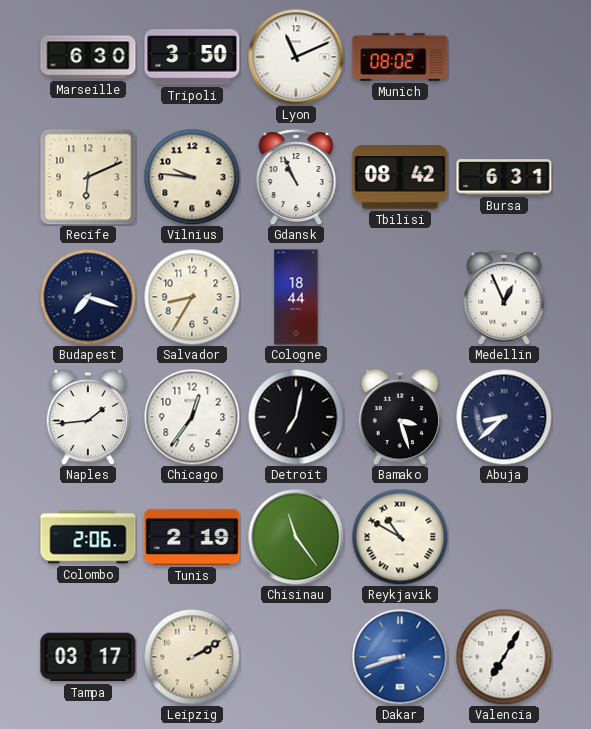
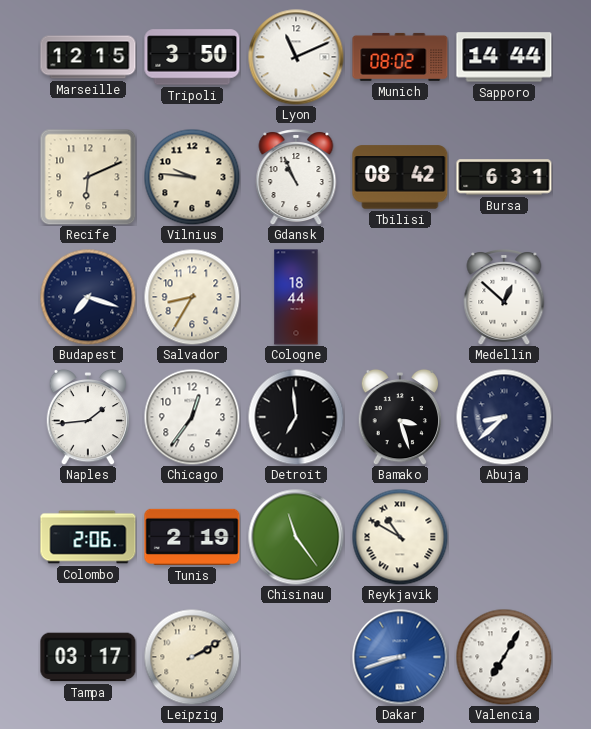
Marseille: 6:30 -> 12:15 (88, 57)
Sapporo: none -> 14:44 (504, 57)
Medellin: 12:56 -> 12:52 (504, 298)
Detroit: 7:02 -> 6:59 (296, 417)
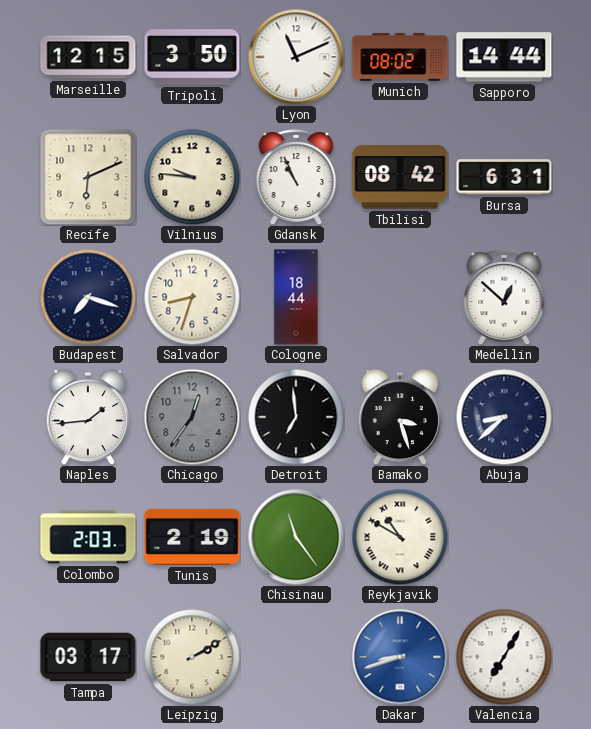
Salvador: 8:35 -> 8:33 (192, 297)
Chicago dial: white -> grey (192, 417)
Colombo: 2:06 -> 2:03 (88, 537)
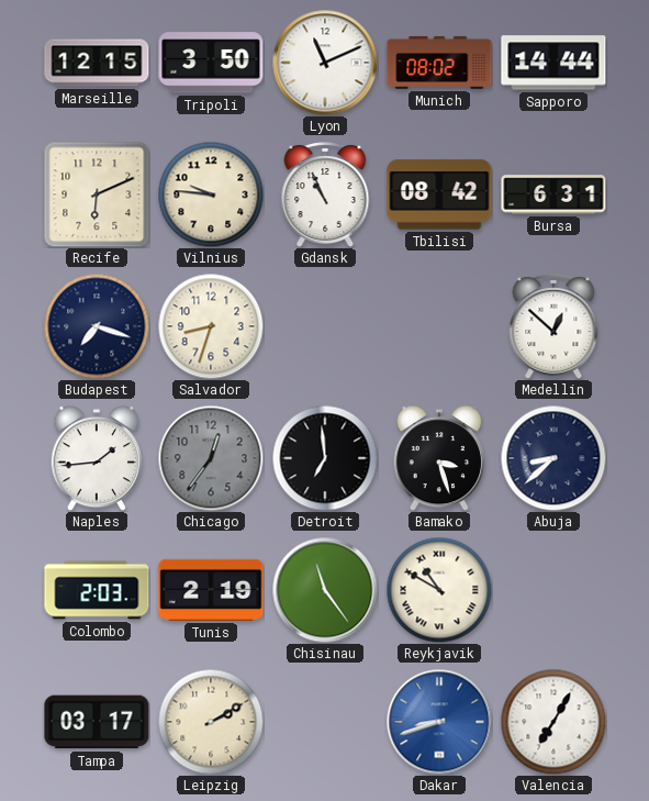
Cologne: 18:44 -> none (296, 297)
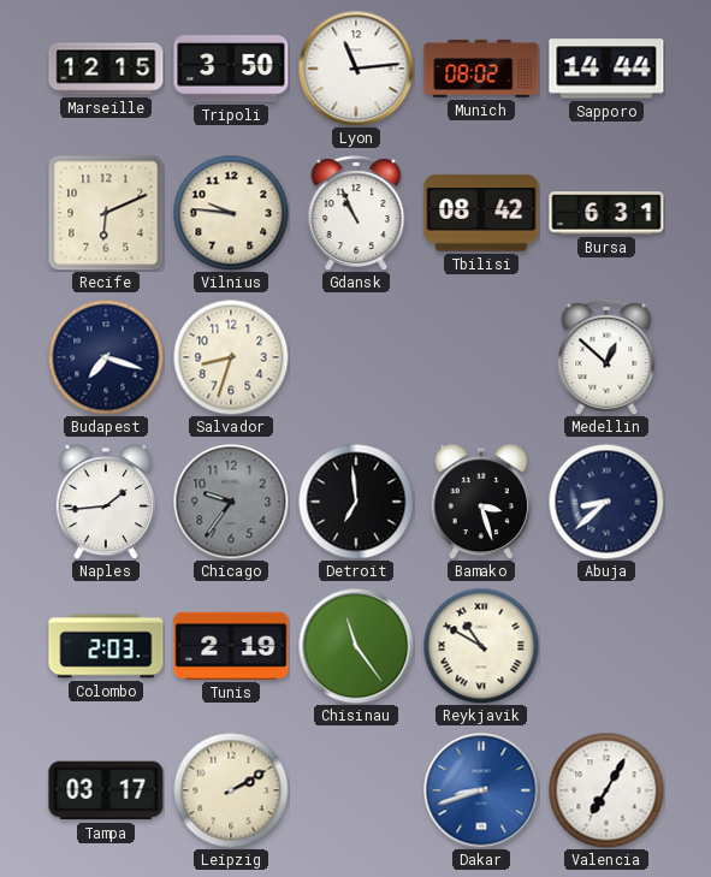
Lyon: 11:11 -> 11:14 (356, 69)
Chicago: 12:36 -> 9:36 (231, 502)
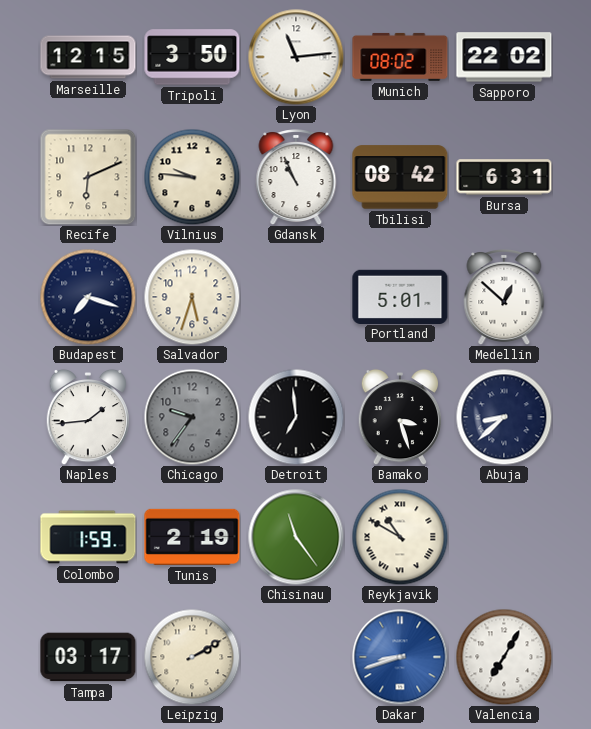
Sapporo: 14:44 -> 22:02 (504, 57)
Salvador: 8:33 -> 5:33 (192, 297)
Portland: none -> 5:01 (400, 296)
Colombo: 2:03 -> 1:59 (88, 537)
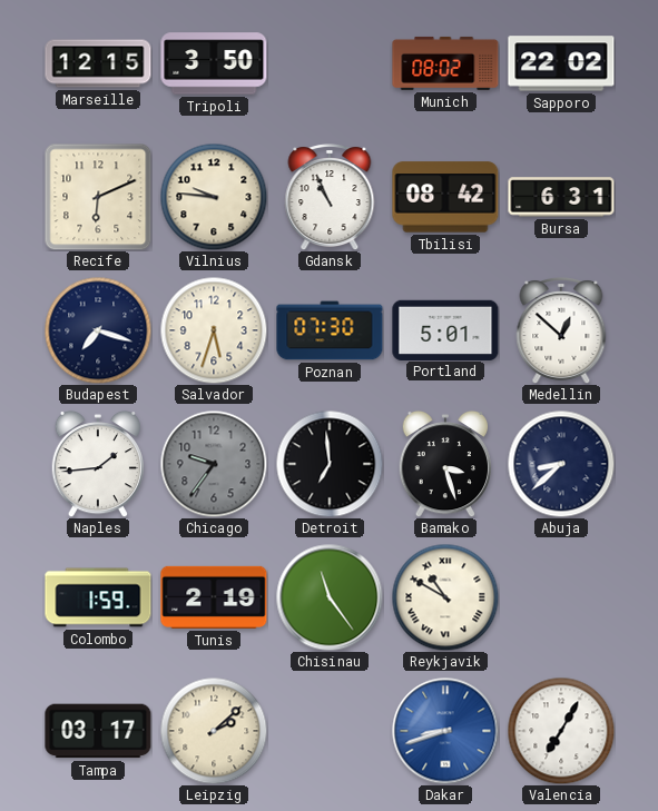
Lyon: 11:14 -> none (296, 57)
Poznan: none -> 07:30 (330, 330)
Leipzig: 2:10 -> 2:08 (214, 731)
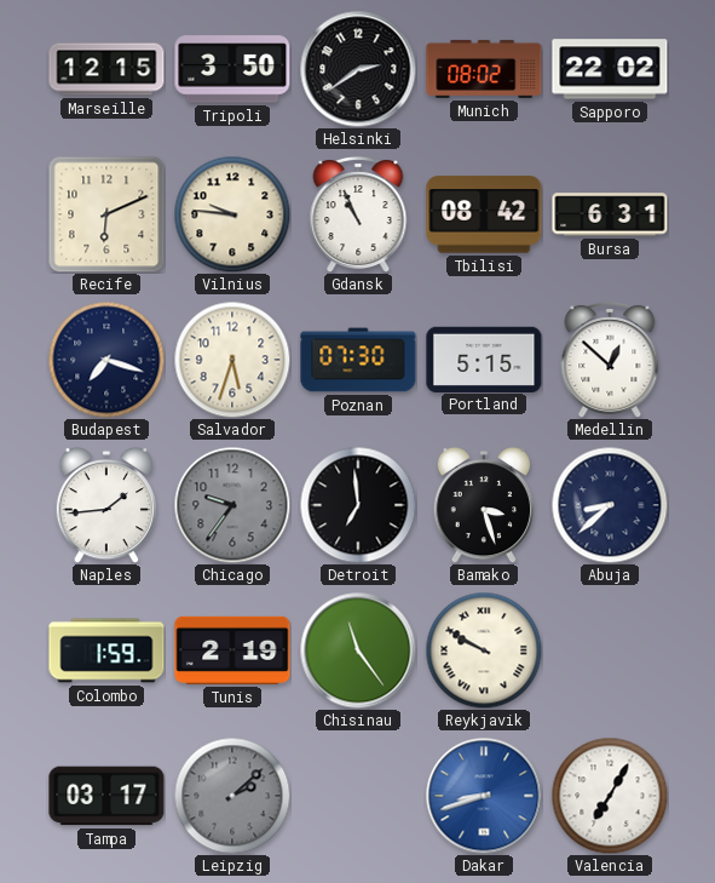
Helsinki: none -> 2:39 (358, 69)
Portland: 5:01 -> 5:15 (484, 359)
Reykjavik: 10:50 -> 9:50 (484, 650)
Leipzig dial: cream -> grey (232, 796)
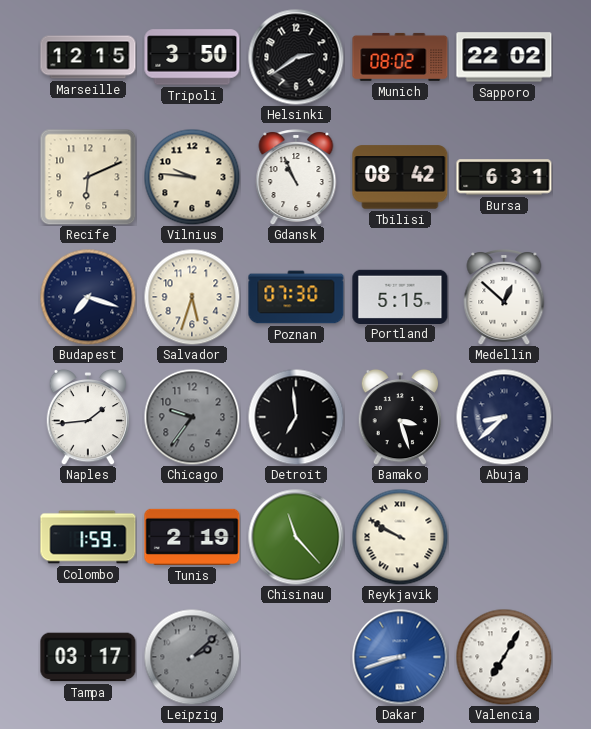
Chisinau: 11:24 -> 11:23 (296, 537)
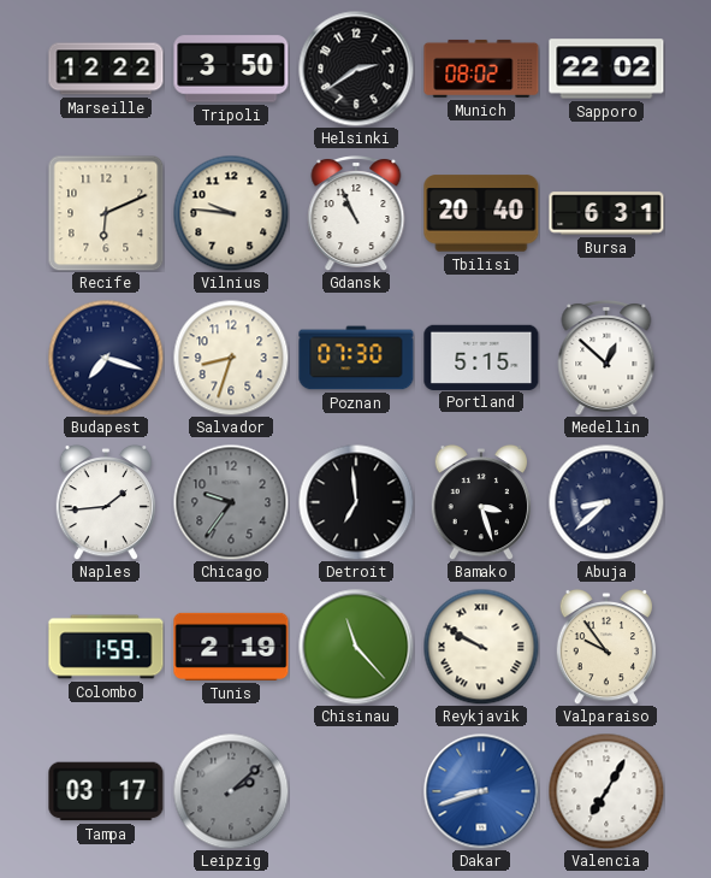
Marseille: 12:15 -> 12:22 (106, 69)
Tbilisi: 08:42 -> 20:40 (481, 213)
Salvador: 5:33 -> 8:33 (231, 358)
Valparaiso: none -> 9:54 (606, 647)
